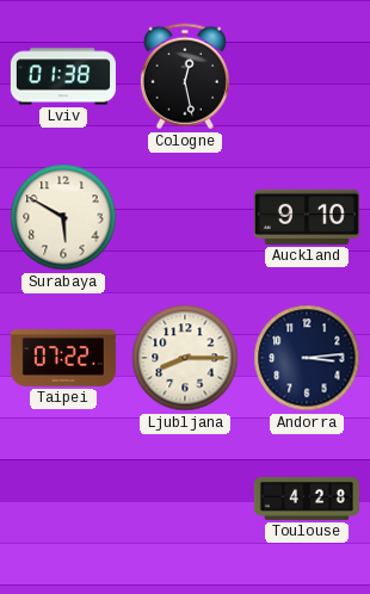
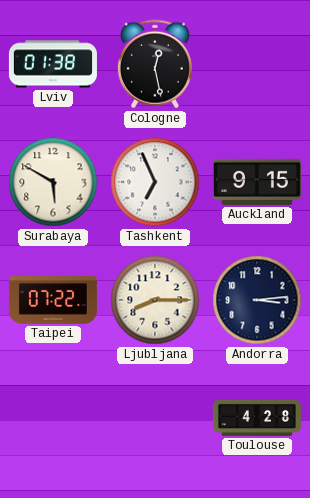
Tashkent: none -> 6:56 (155, 182)
Auckland: 9:10 -> 9:15 (257, 182)
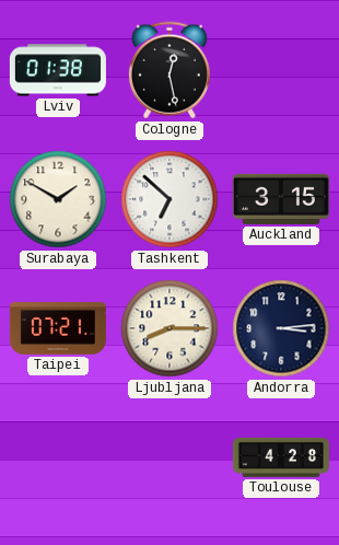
Surabaya: 5:50 -> 1:50 (58, 199)
Tashkent: 6:56 -> 6:52 (169, 199)
Auckland: 9:15 -> 3:15 (281, 199)
Taipei: 07:22 -> 07:21 (58, 329)
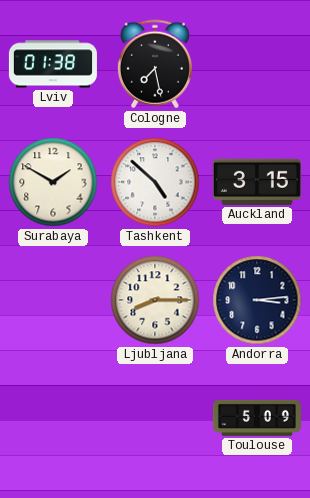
Cologne: 12:28 -> 7:28 (155, 64)
Tashkent: 6:52 -> 4:52 (155, 182)
Taipei: 07:21 -> none (58, 329)
Toulouse: 4:28 -> 5:09 (257, 418)
